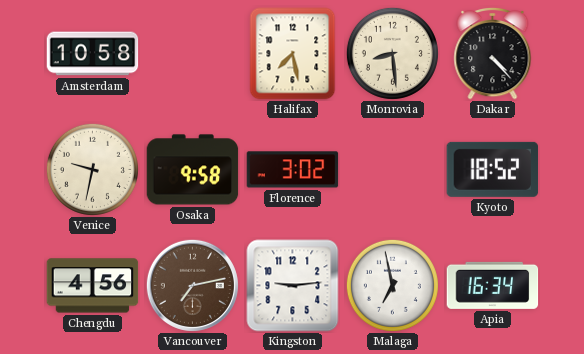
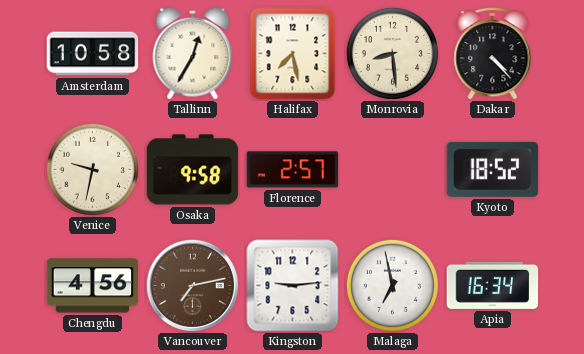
Tallinn: none -> 12:35 (193, 53)
Florence: 3:02 -> 2:57 (293, 170)
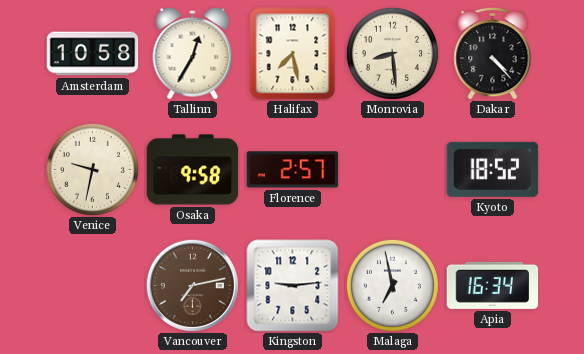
Chengdu: 4:56 -> none (93, 286)
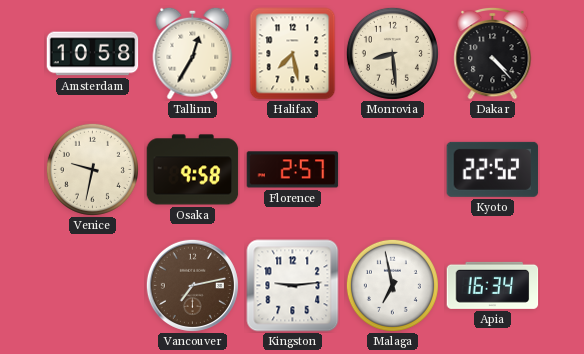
Kyoto: 18:52 -> 22:52 (493, 169)
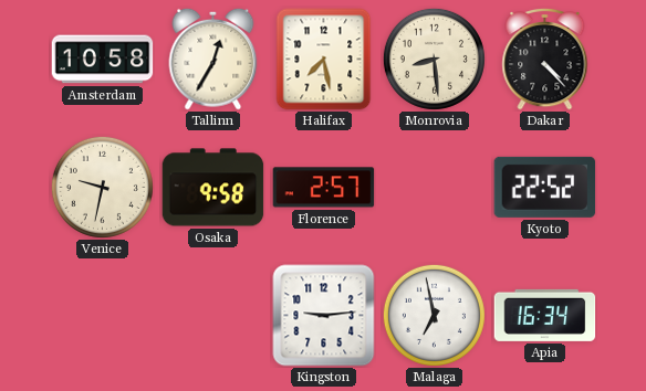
Vancouver: 7:13 -> none (192, 285)
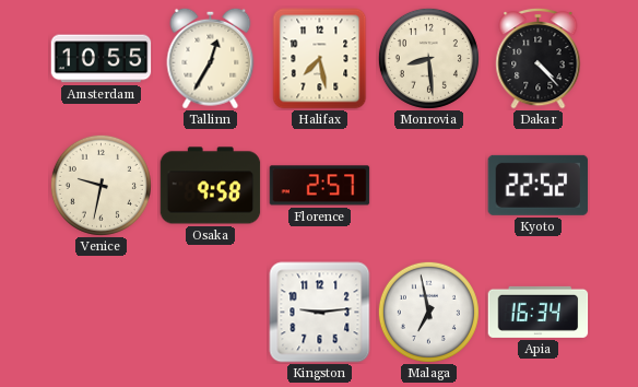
Amsterdam: 10:58 -> 10:55 (102, 59)
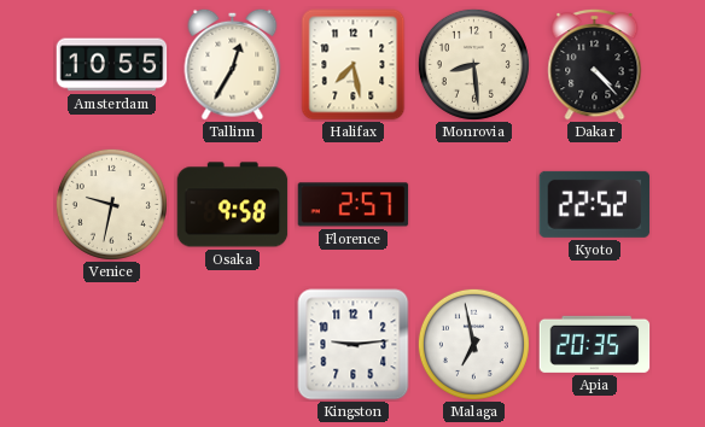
Apia: 16:34 -> 20:35 (595, 344)
